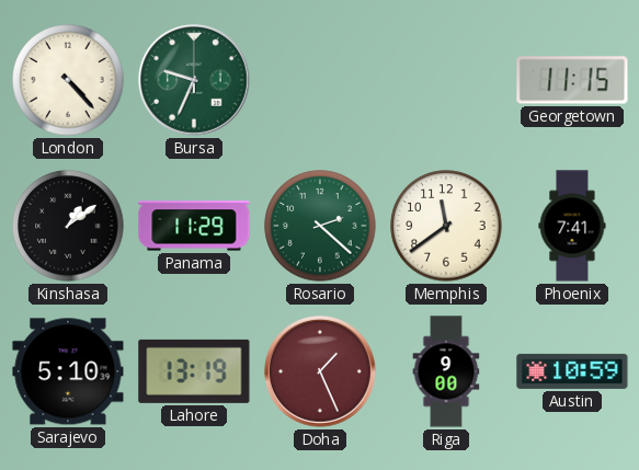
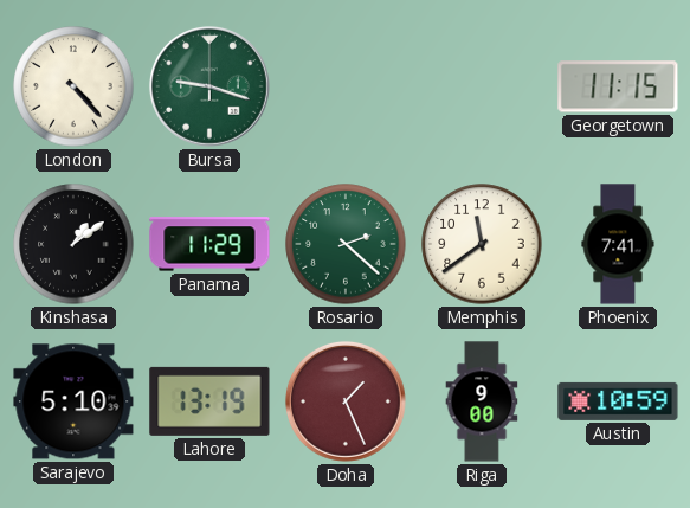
Bursa: 9:34 -> 9:18 (209, 86)
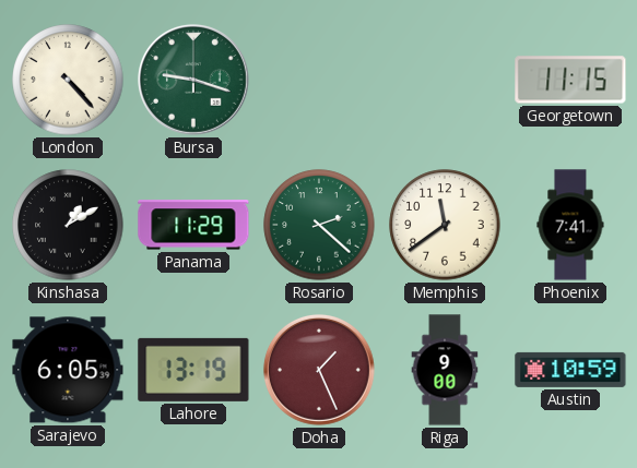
Kinshasa: 1:09 -> 1:10 (68, 225)
Sarajevo: 5:10 -> 6:05 (68, 370)
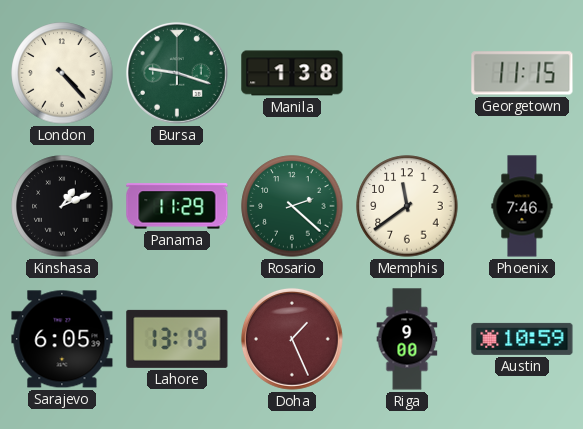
Manila: none -> 1:38 (292, 73)
Kinshasa: 1:10 -> 1:11 (62, 206)
Phoenix: 7:41 -> 7:46 (522, 206)
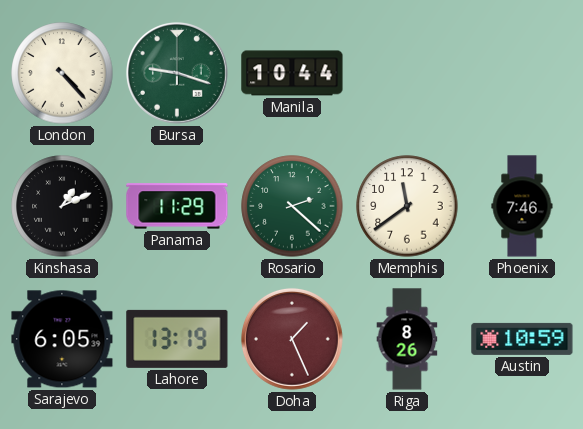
Manila: 1:38 -> 10:44 (292, 73)
Georgetown: 11:15 -> none (522, 73)
Riga: 9:00 -> 8:26 (407, 339)
